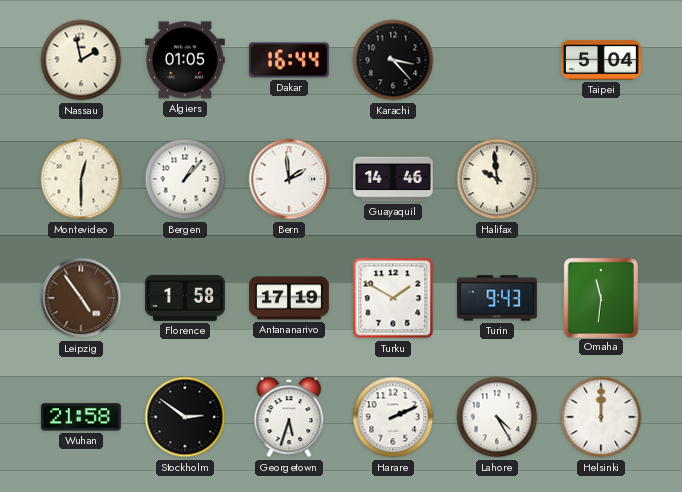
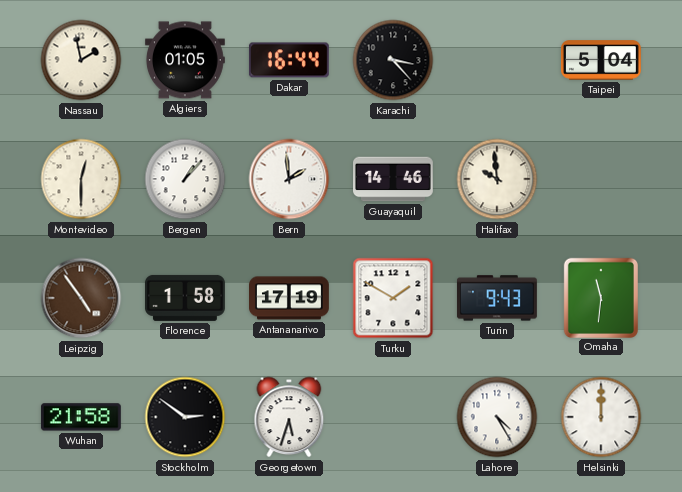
Harare: 2:11 -> none (393, 417)
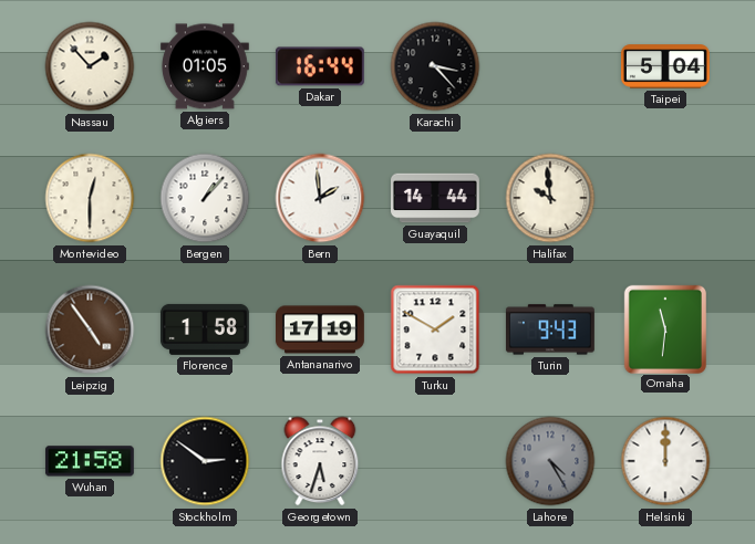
Nassau: 1:58 -> 1:53 (90, 66)
Guayaquil: 14:46 -> 14:44 (436, 198)
Lahore dial: white -> grey (550, 461)
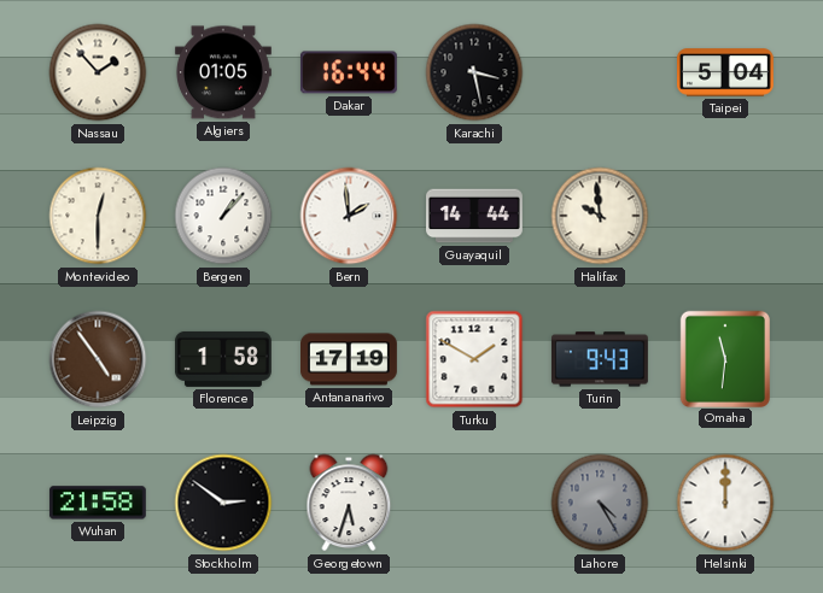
Karachi: 3:23 -> 3:28 (474, 72)
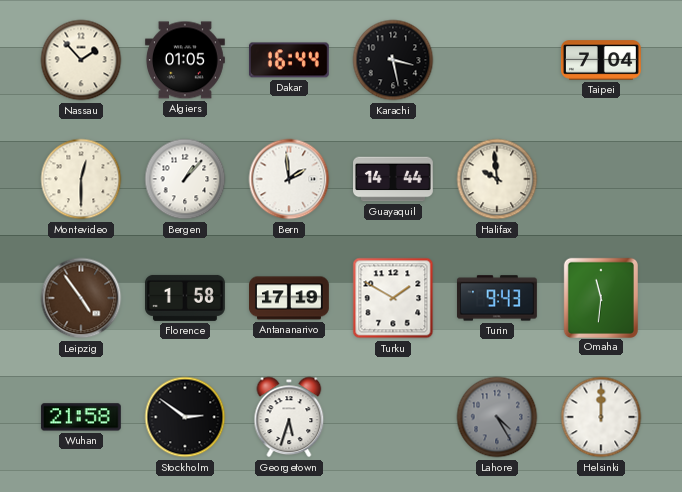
Taipei: 5:04 -> 7:04 (602, 60)
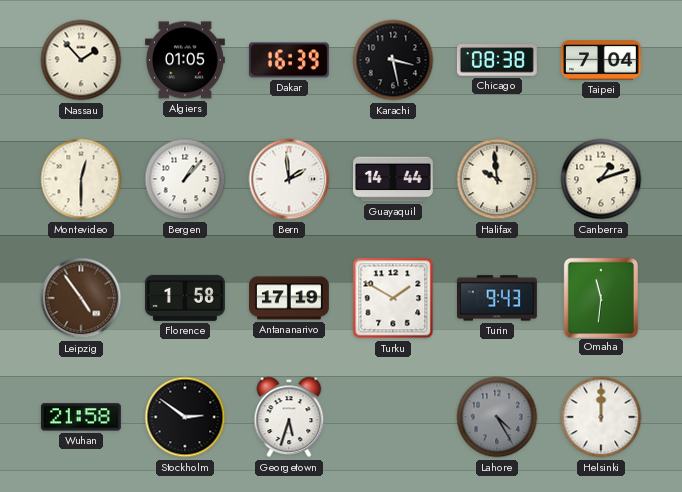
Dakar: 16:44 -> 16:39 (289, 60)
Chicago: none -> 08:38 (497, 60)
Canberra: none -> 1:12 (601, 179)
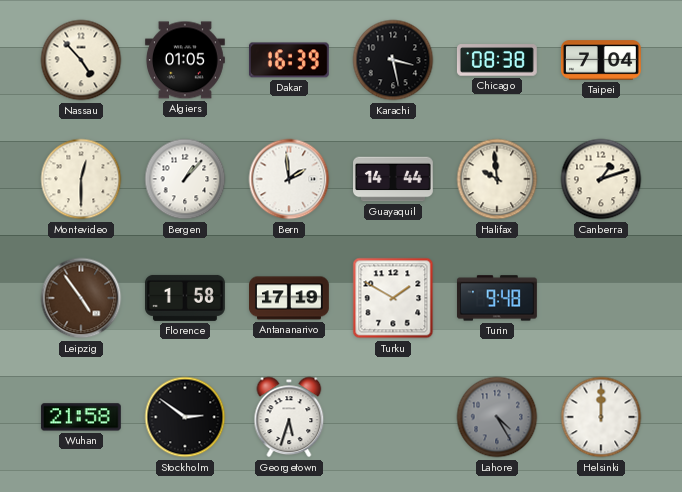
Nassau: 1:53 -> 4:53 (81, 60)
Turin: 9:43 -> 9:48 (497, 298)
Omaha: 11:31 -> none (601, 297)
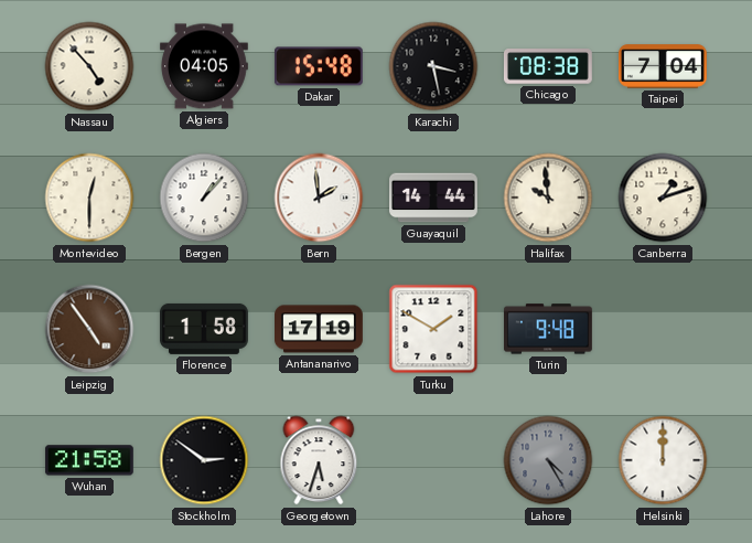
Algiers: 01:05 -> 04:05 (204, 66)
Dakar: 16:39 -> 15:48 (319, 66)
